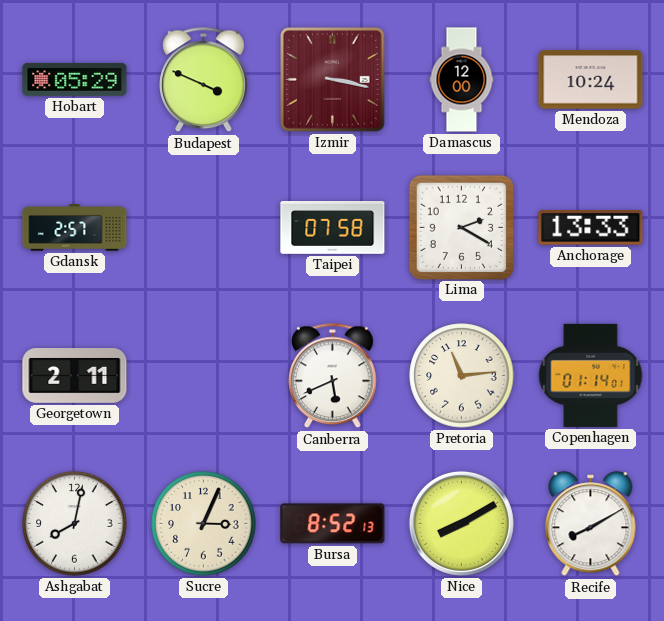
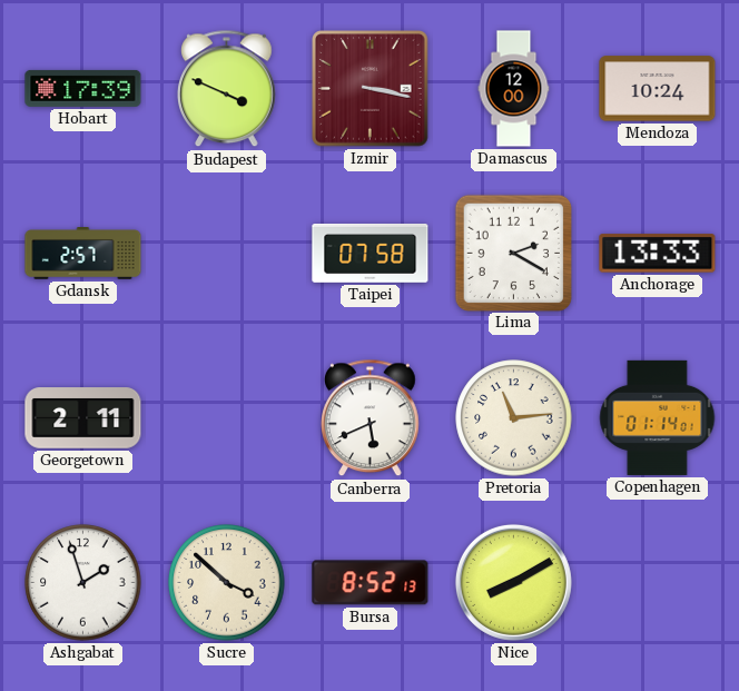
Hobart: 05:29 -> 17:39 (83, 88)
Ashgabat: 8:02 -> 1:57 (83, 583)
Sucre: 3:04 -> 3:52 (227, 583)
Recife: 8:10 -> none (591, 524)
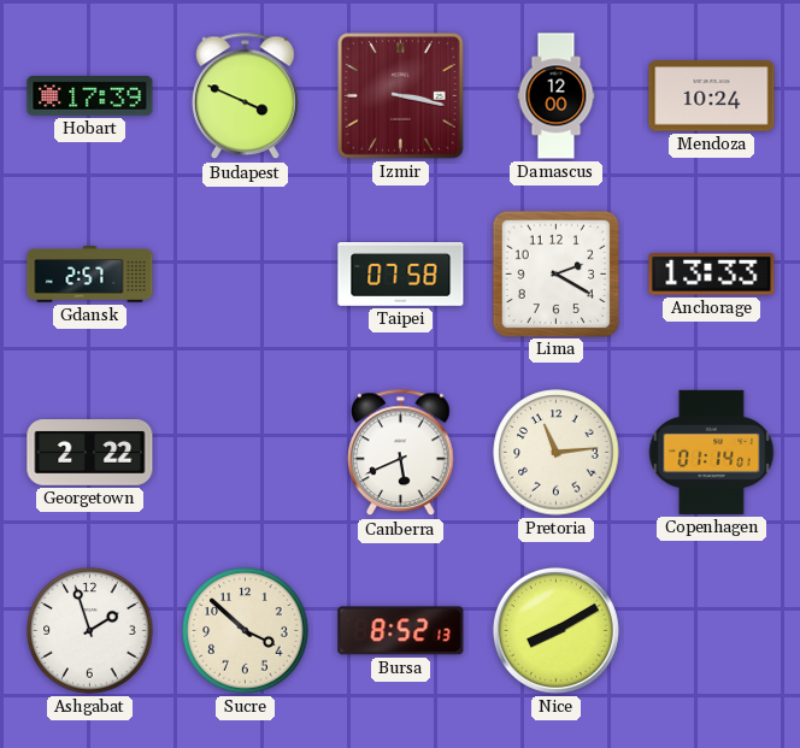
Georgetown: 2:11 -> 2:22 (90, 453)
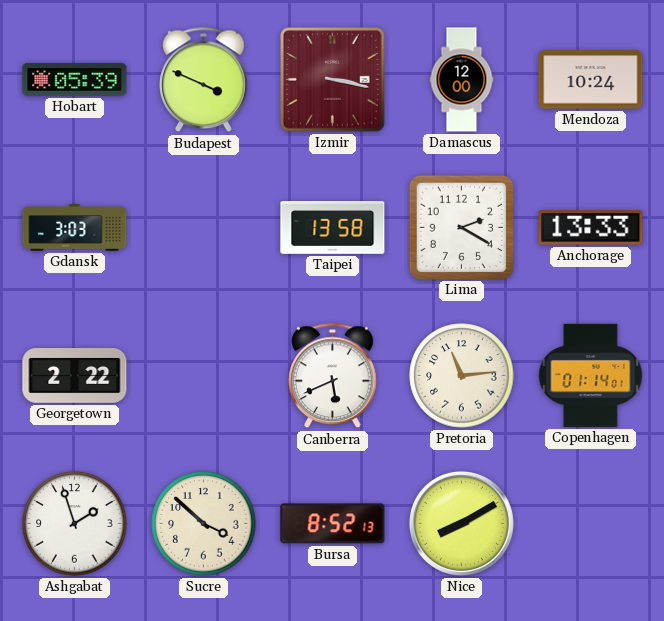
Hobart: 17:39 -> 05:39 (75, 79)
Gdansk: 2:57 -> 3:03 (75, 228)
Taipei: 07:58 -> 13:58 (333, 228)
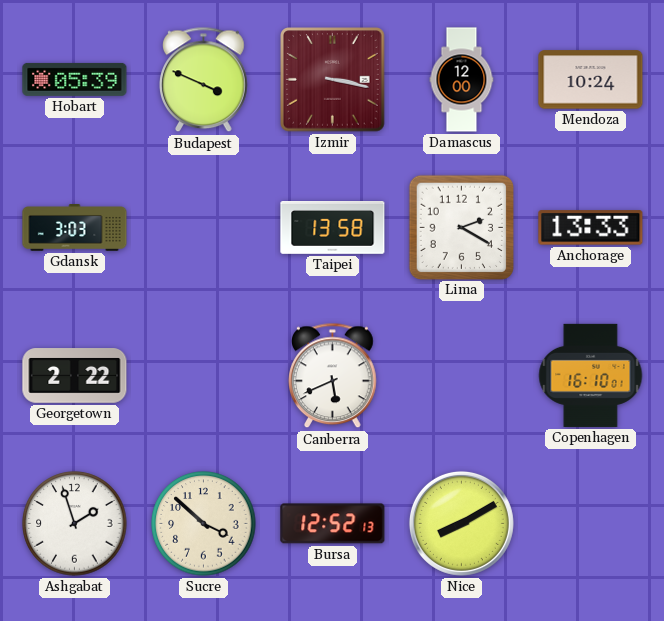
Pretoria: 11:14 -> none (462, 376)
Copenhagen: 01:14 -> 16:10 (591, 375)
Bursa: 8:52 -> 12:52 (333, 524)
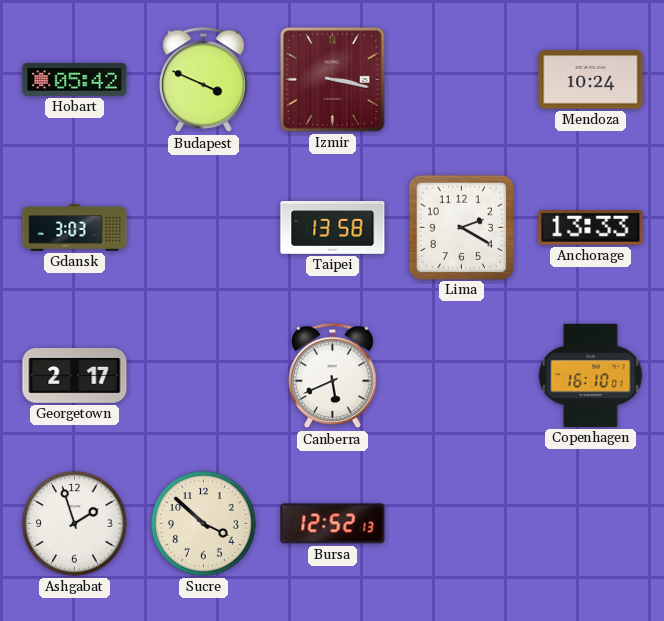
Hobart: 05:39 -> 05:42 (75, 79)
Damascus: 12:00 -> none (462, 80)
Georgetown: 2:22 -> 2:17 (75, 376)
Nice: 8:10 -> none (461, 523)
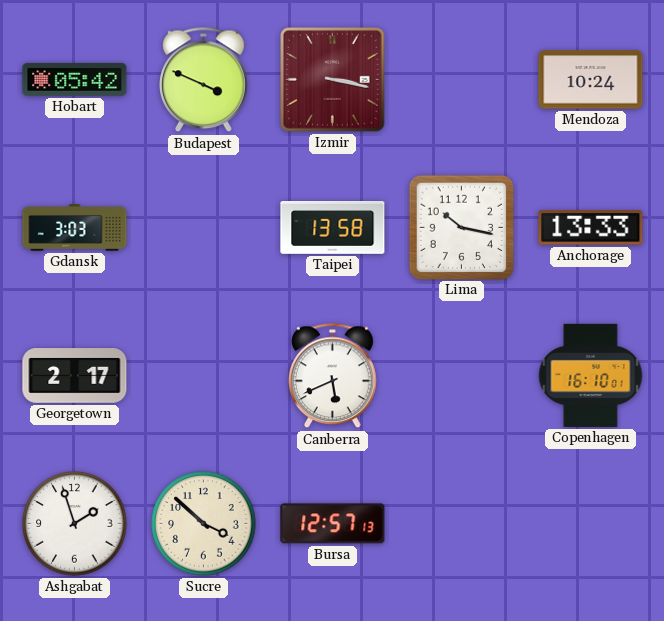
Lima: 2:20 -> 10:17 (461, 227)
Bursa: 12:52 -> 12:57 (333, 524)
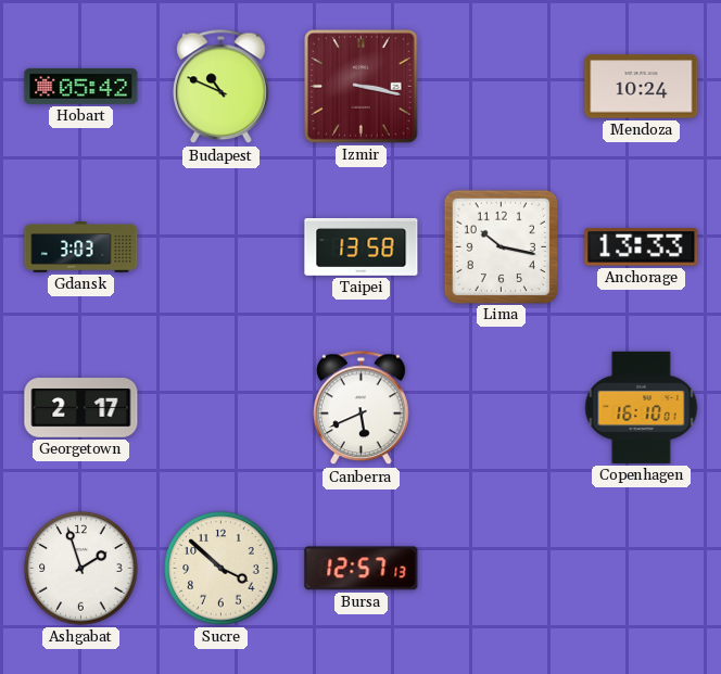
Budapest: 3:49 -> 10:49 (222, 87)
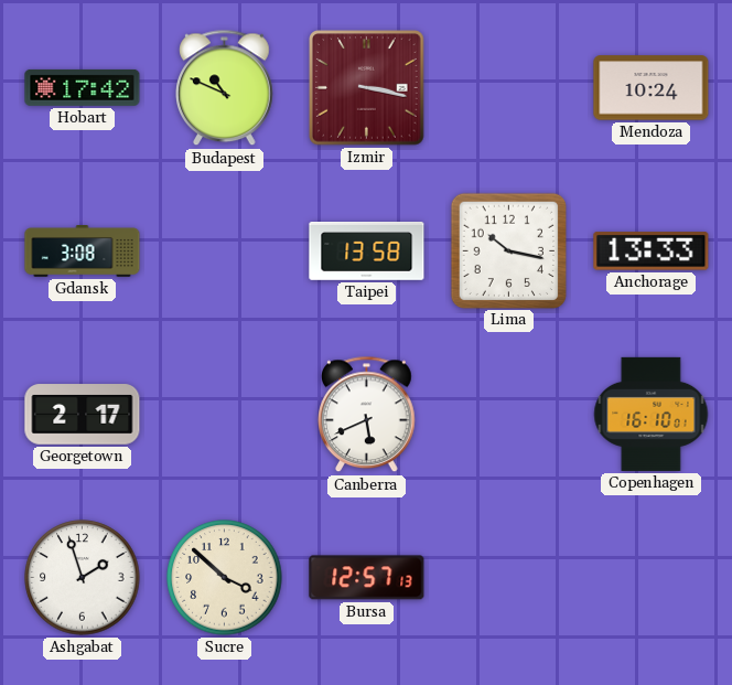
Hobart: 05:42 -> 17:42 (83, 87)
Gdansk: 3:03 -> 3:08 (83, 251)
